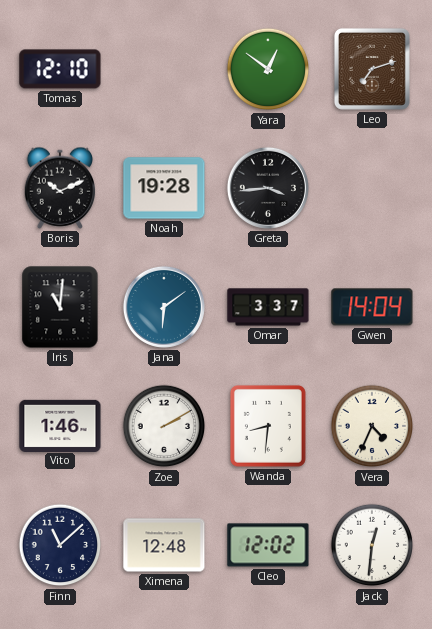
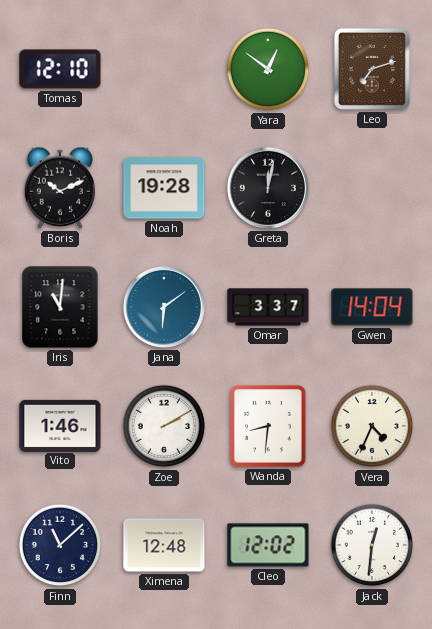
Greta: 3:44 -> 12:02 (268, 188)
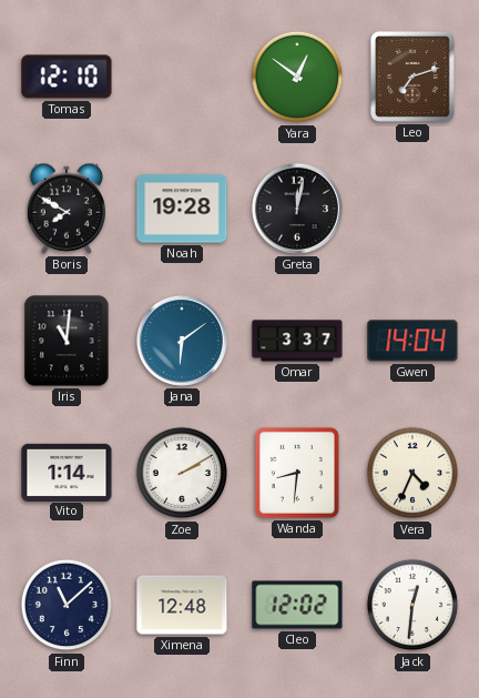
Boris: 10:11 -> 7:50 (65, 209)
Vito: 1:46 -> 1:14 (67, 472)
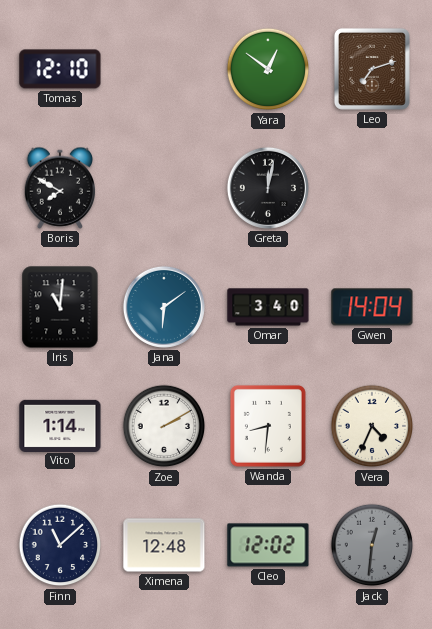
Noah: 19:28 -> none (182, 209)
Omar: 3:37 -> 3:40 (268, 307)
Jack dial: white -> grey (372, 545)
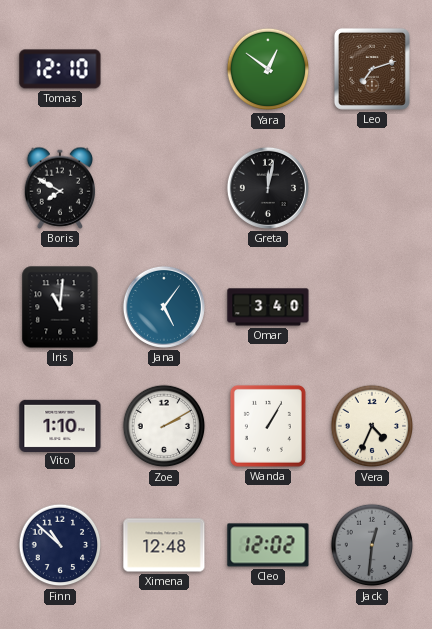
Jana: 6:09 -> 5:06 (164, 307)
Gwen: 14:04 -> none (372, 307)
Vito: 1:14 -> 1:10 (60, 425)
Wanda: 8:31 -> 1:05 (268, 426)
Finn: 11:08 -> 10:52 (60, 545)
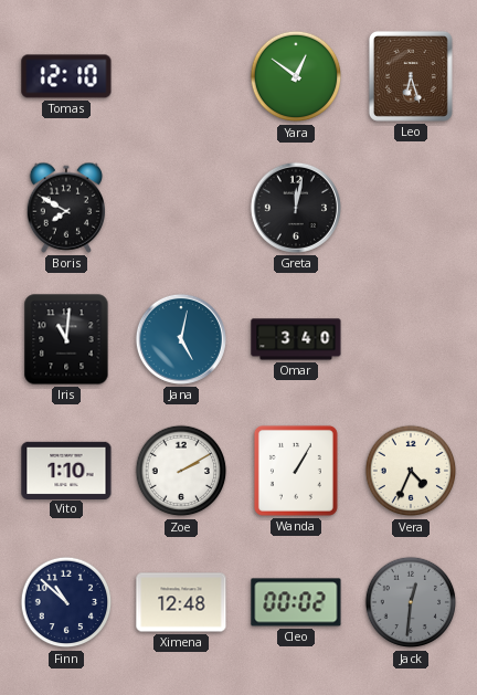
Leo: 7:12 -> 6:27 (411, 76)
Jana: 5:06 -> 5:02 (181, 339)
Cleo: 12:02 -> 00:02 (296, 602)
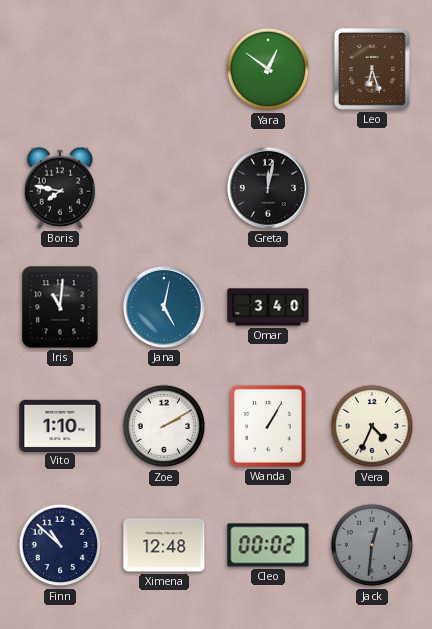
Tomas: 12:10 -> none (66, 76)
Boris: 7:50 -> 7:47 (59, 188)
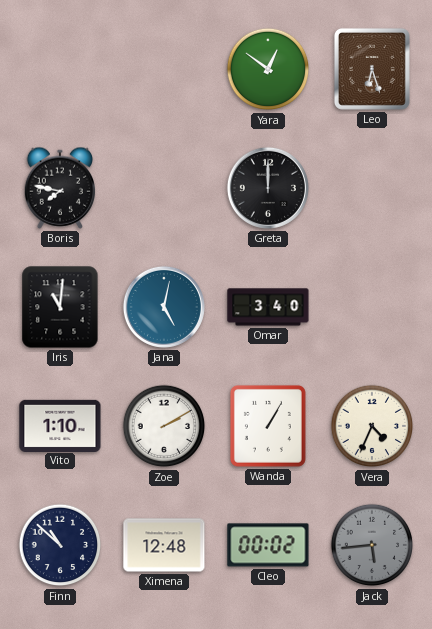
Greta: 12:02 -> 12:00 (268, 188)
Jack: 12:31 -> 5:44 (372, 545)
